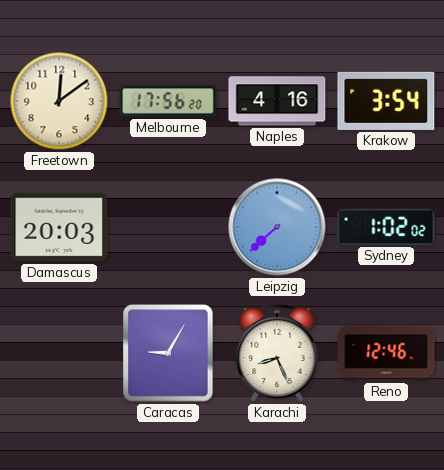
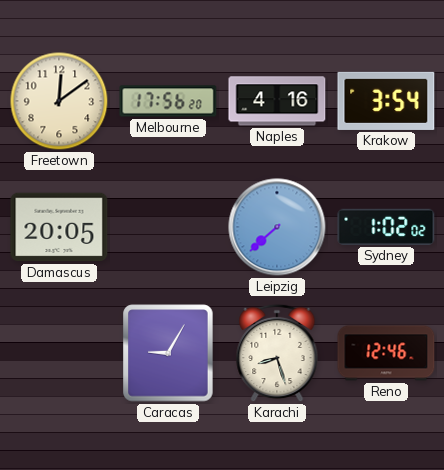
Damascus: 20:03 -> 20:05 (59, 227)
Karachi: 8:26 -> 8:27 (277, 353)
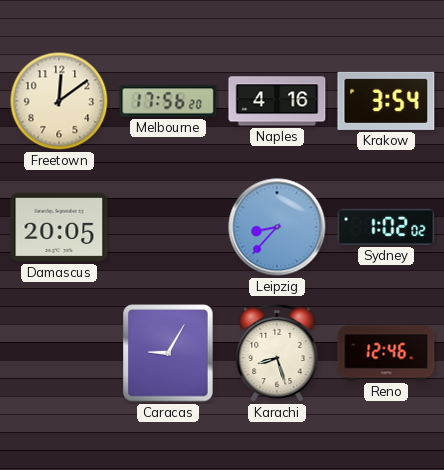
Leipzig: 7:38 -> 8:37 (277, 227)
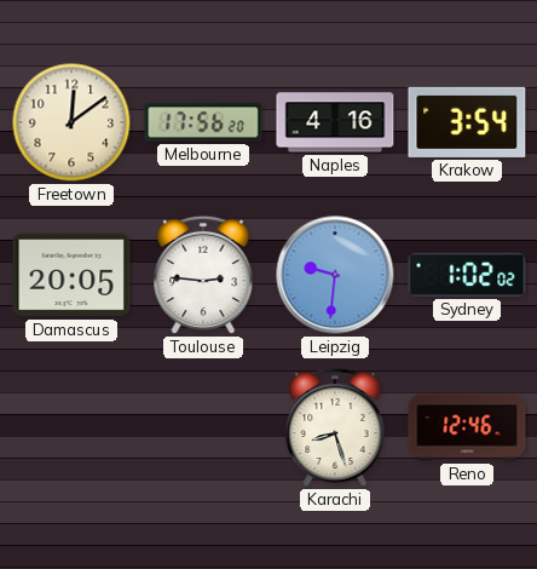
Toulouse: none -> 2:46 (203, 275)
Leipzig: 8:37 -> 9:31 (335, 275)
Caracas: 9:05 -> none (168, 353)
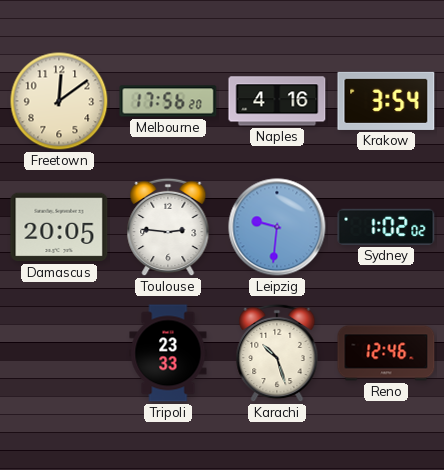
Tripoli: none -> 23:33 (168, 353)
Karachi: 8:27 -> 10:27 (277, 353)
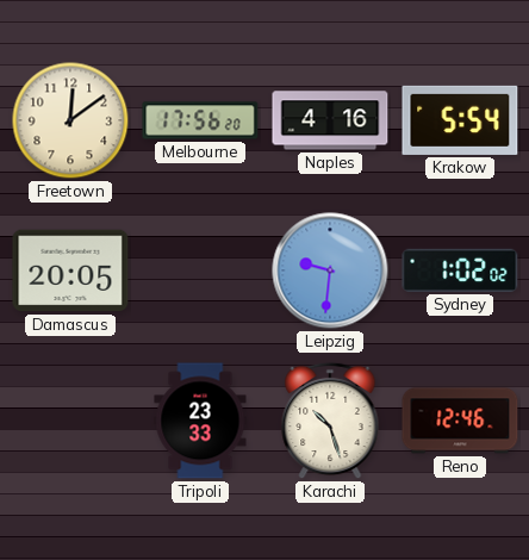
Krakow: 3:54 -> 5:54 (460, 120)
Toulouse: 2:46 -> none (168, 227)
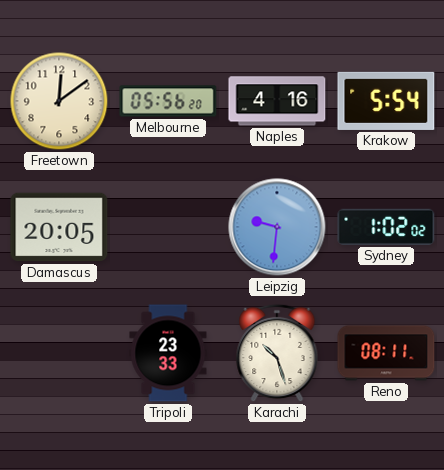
Melbourne: 17:56 -> 05:56 (168, 101)
Reno: 12:46 -> 08:11 (386, 353)
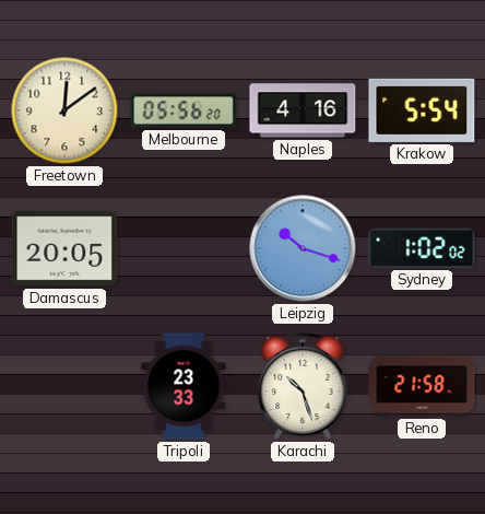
Leipzig: 9:31 -> 10:18 (303, 248)
Reno: 08:11 -> 21:58 (422, 386)
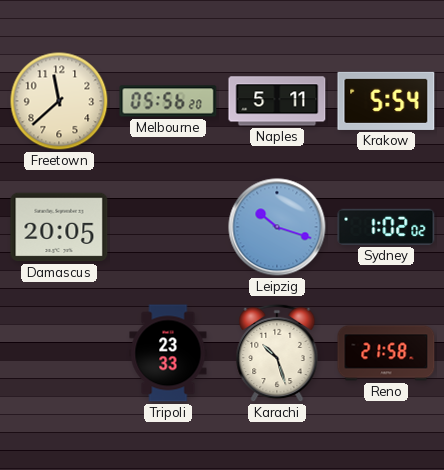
Freetown: 12:09 -> 11:38 (59, 101)
Naples: 4:16 -> 5:11 (277, 101)
